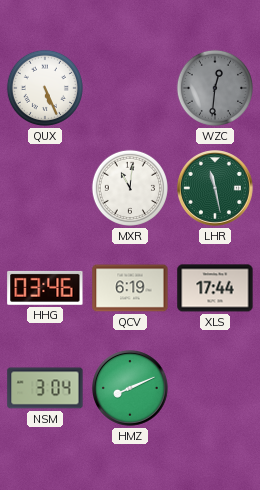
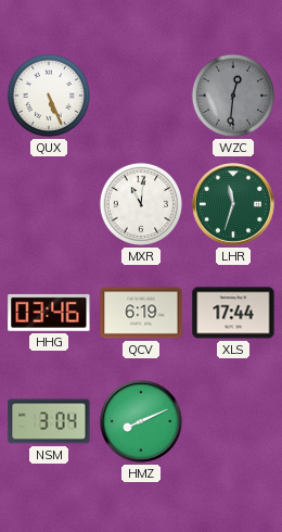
LHR: 11:28 -> 11:33 (234, 205)
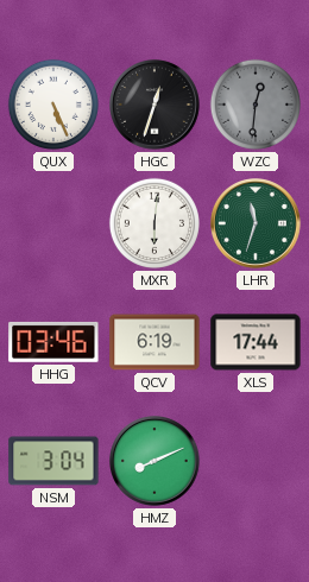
HGC: none -> 12:33 (156, 106)
MXR: 11:01 -> 6:01 (154, 223)
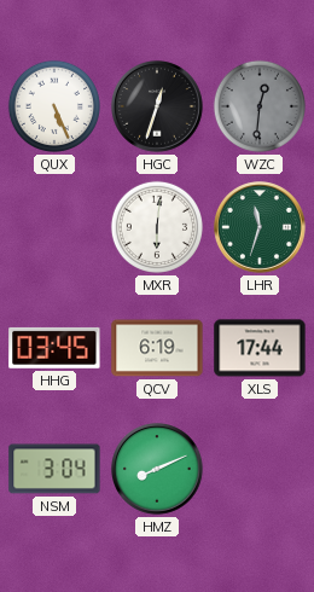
HHG: 03:46 -> 03:45 (54, 348)
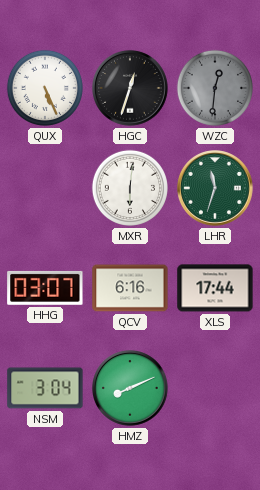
HHG: 03:45 -> 03:07 (45, 288)
QCV: 6:19 -> 6:16 (130, 288)
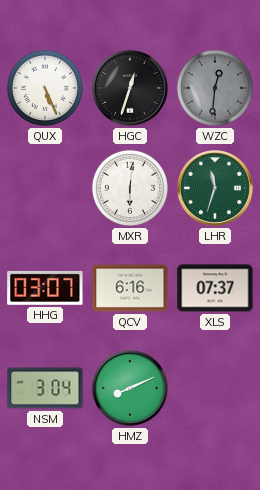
XLS: 17:44 -> 07:37 (215, 288)
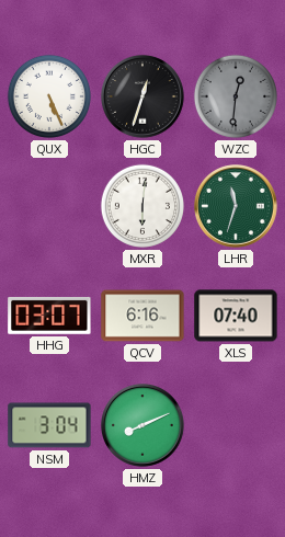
XLS: 07:37 -> 07:40 (236, 316)
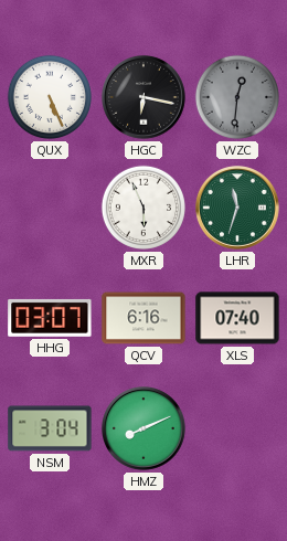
HGC: 12:33 -> 6:17 (145, 98)
MXR: 6:01 -> 5:56 (143, 208)
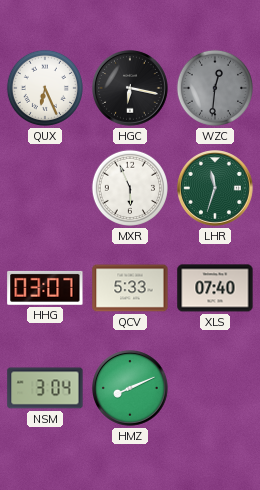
QUX: 5:26 -> 6:26 (45, 88)
QCV: 6:16 -> 5:33 (130, 288)
